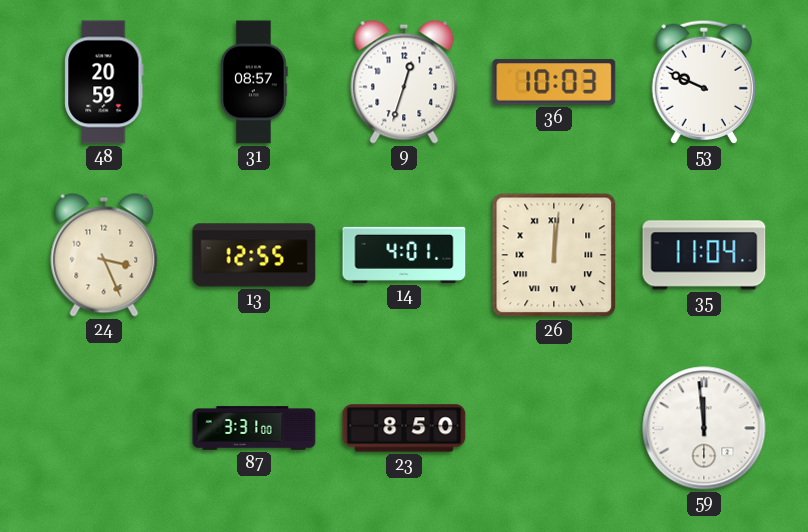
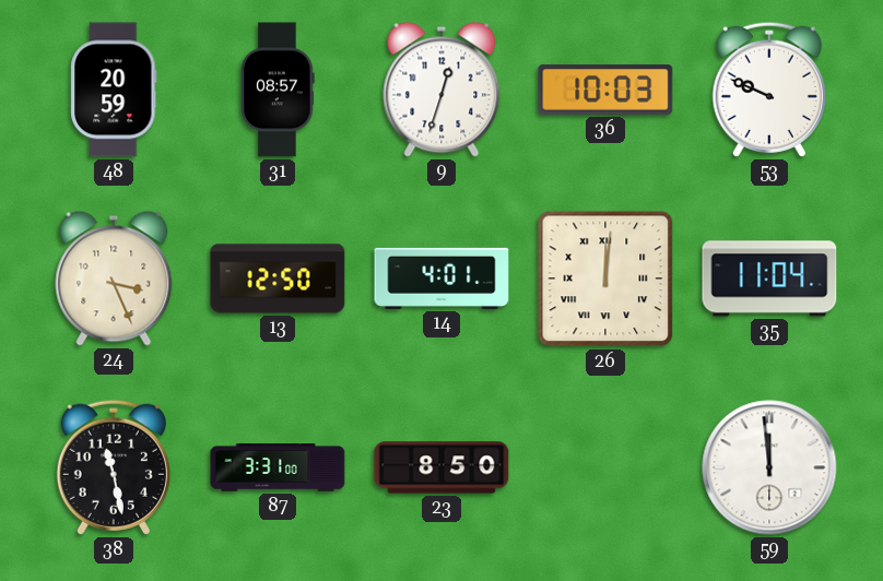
13: 12:55 -> 12:50 (278, 278)
38: none -> 11:28 (114, 467)
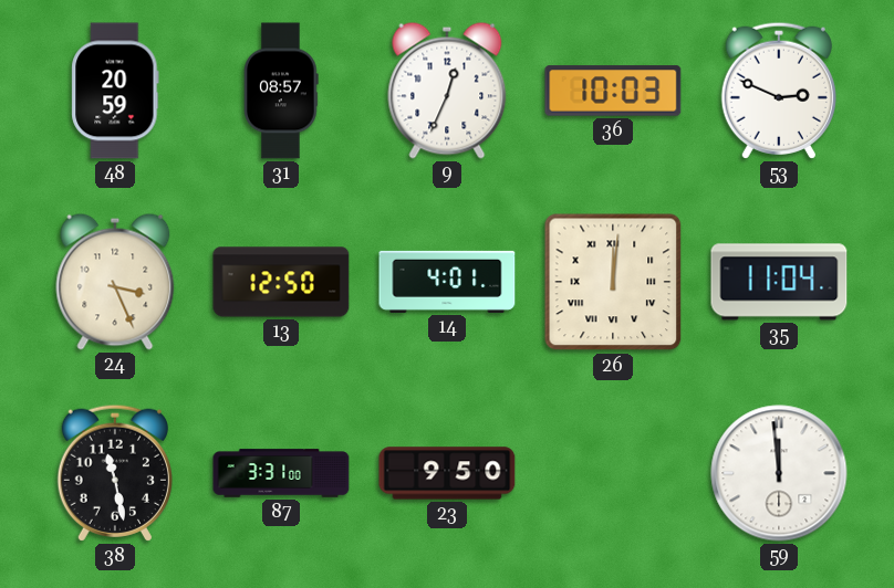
9: 12:33 -> 12:34 (447, 91)
53: 9:49 -> 2:49 (779, 91)
23: 8:50 -> 9:50 (447, 473)
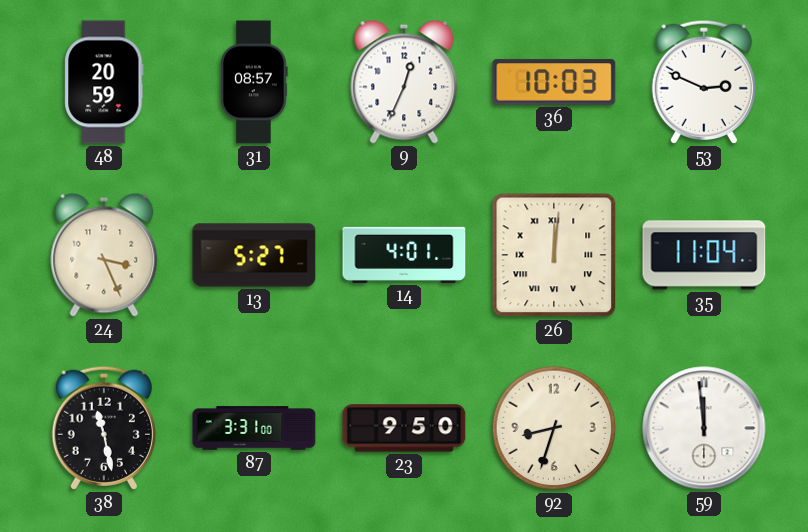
13: 12:50 -> 5:27 (254, 255)
92: none -> 8:33 (554, 428)
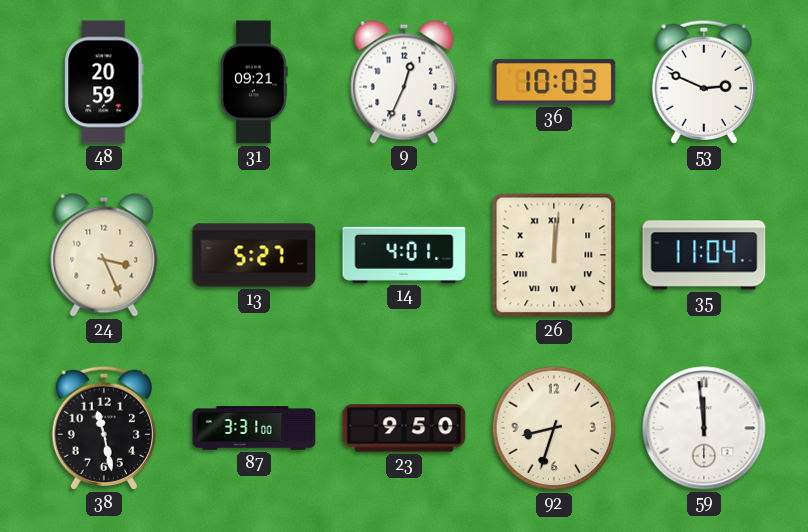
31: 08:57 -> 09:21 (254, 82)
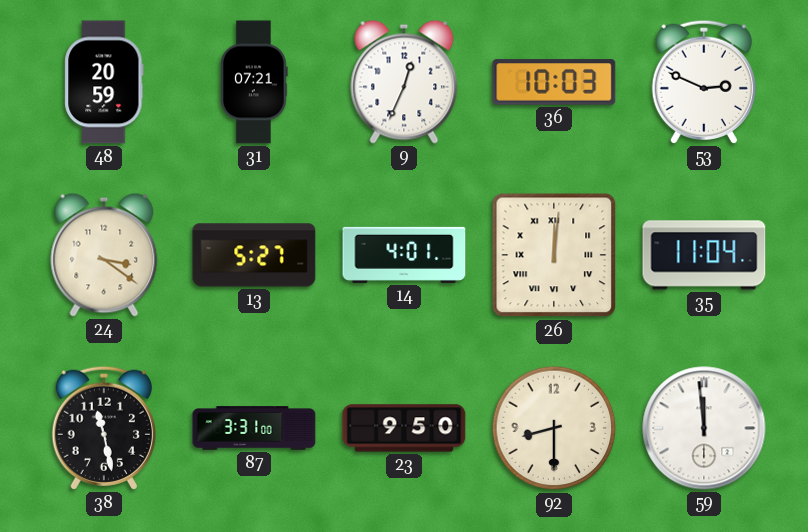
31: 09:21 -> 07:21 (254, 82)
24: 3:26 -> 3:21 (104, 255)
92: 8:33 -> 8:30 (554, 428)
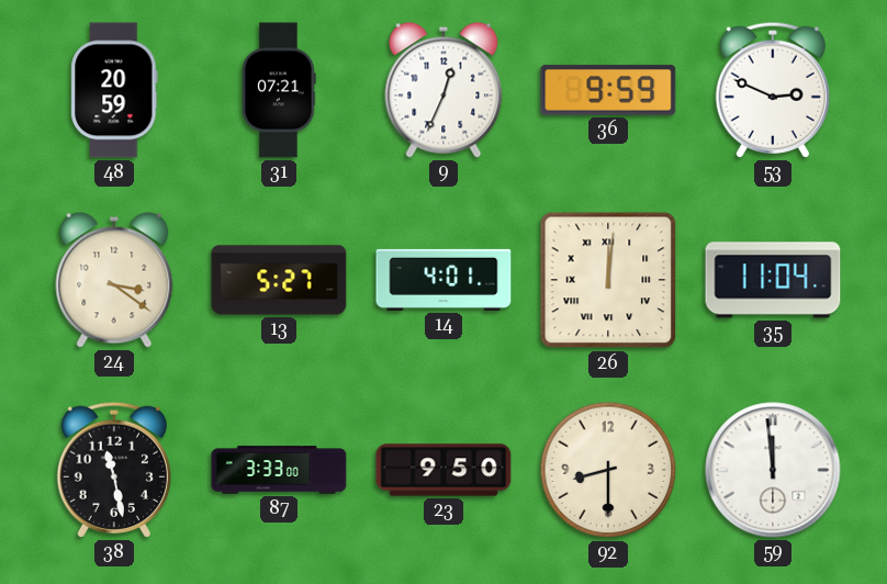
36: 10:03 -> 9:59 (608, 90)
87: 3:31 -> 3:33 (279, 470)
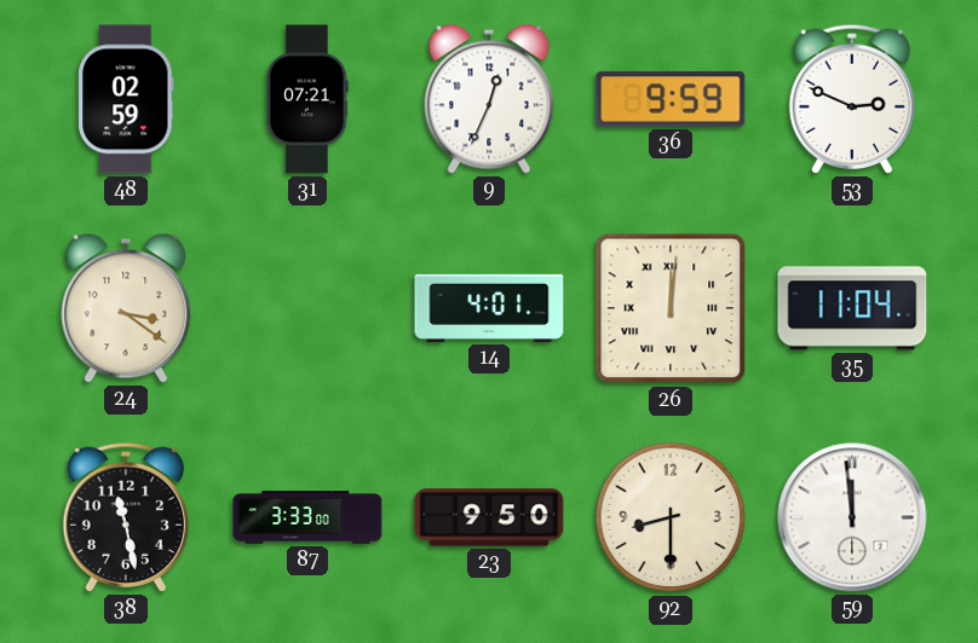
48: 20:59 -> 02:59 (126, 99)
13: 5:27 -> none (279, 280)
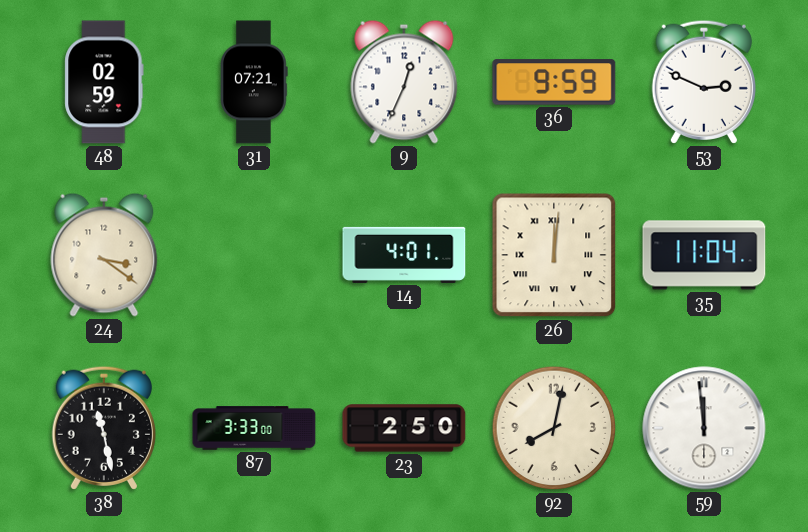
23: 9:50 -> 2:50 (404, 428)
92: 8:30 -> 8:02 (554, 428)
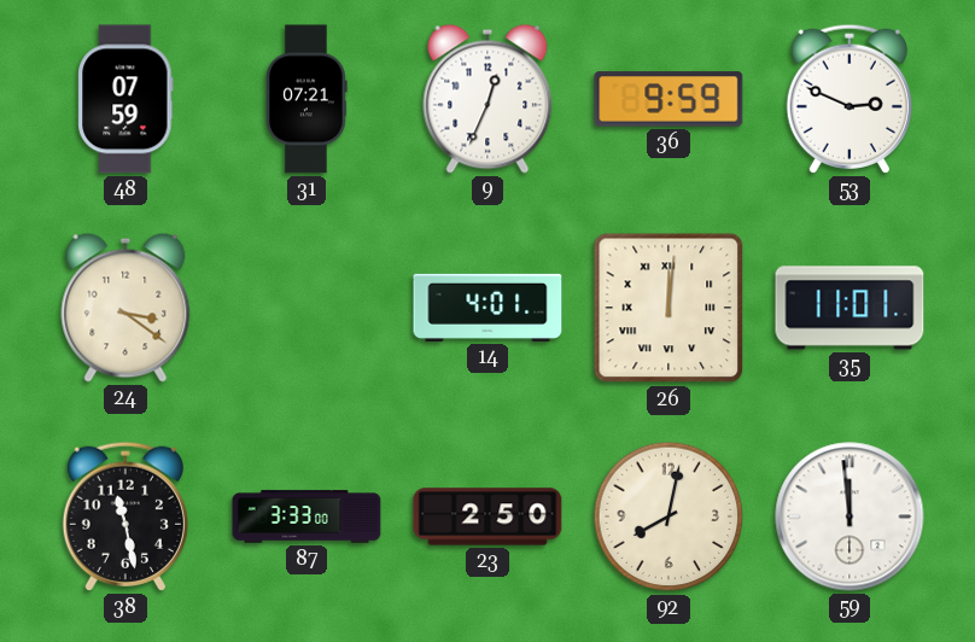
48: 02:59 -> 07:59 (125, 99)
35: 11:04 -> 11:01 (850, 308)
